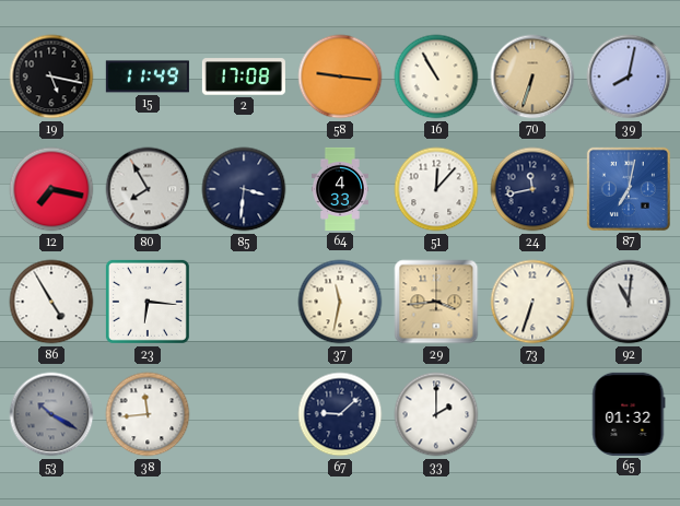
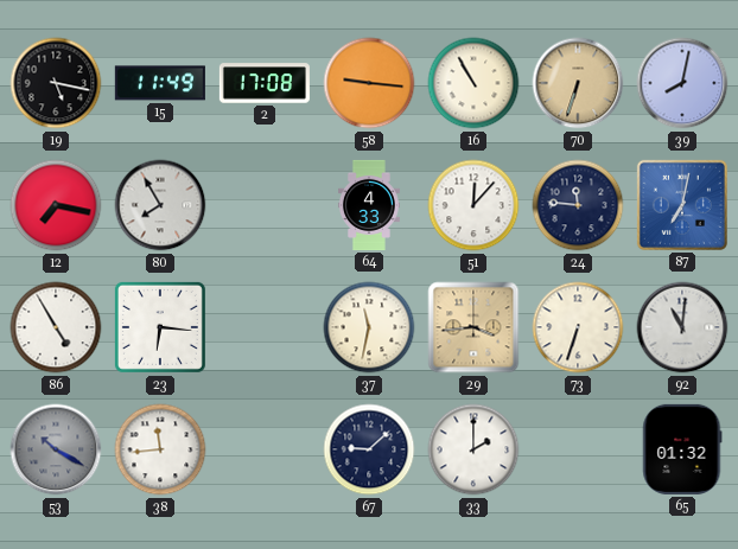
85: 3:31 -> none (244, 189)
24: 11:43 -> 11:46 (578, 205)
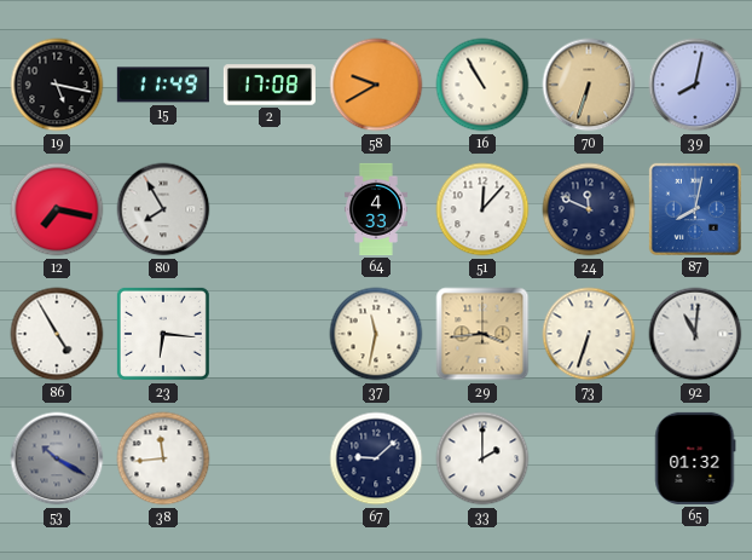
58: 9:16 -> 9:40 (376, 85)
24: 11:46 -> 11:49 (589, 209)
87: 7:02 -> 8:02 (695, 209)
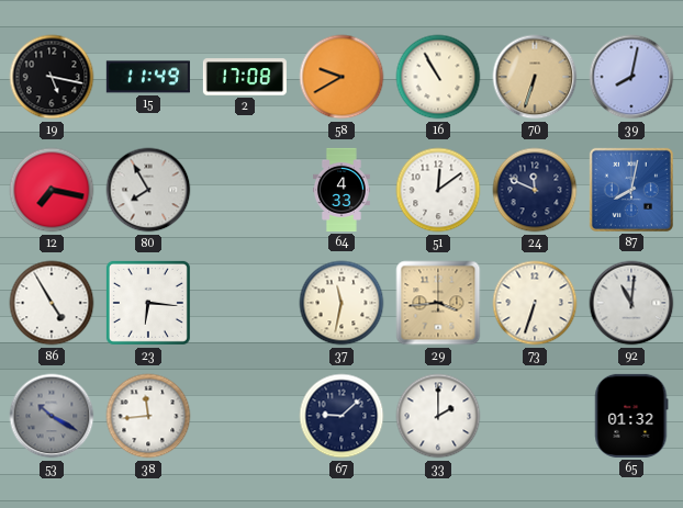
51: 12:07 -> 12:09 (438, 190)
